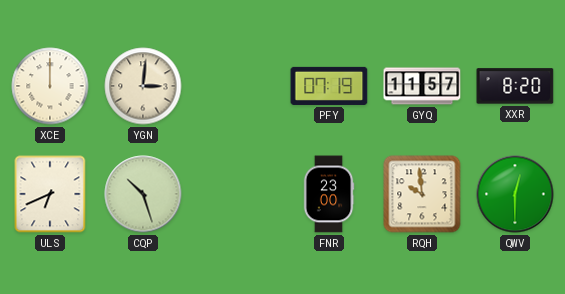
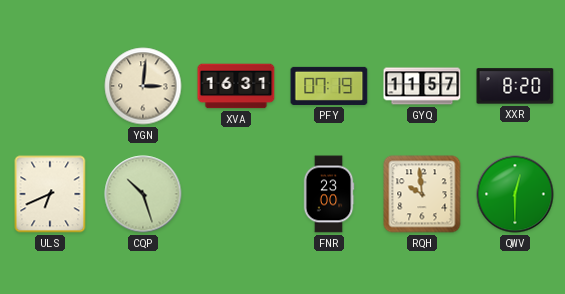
XCE: 12:00 -> none (50, 86)
XVA: none -> 16:31 (236, 86)
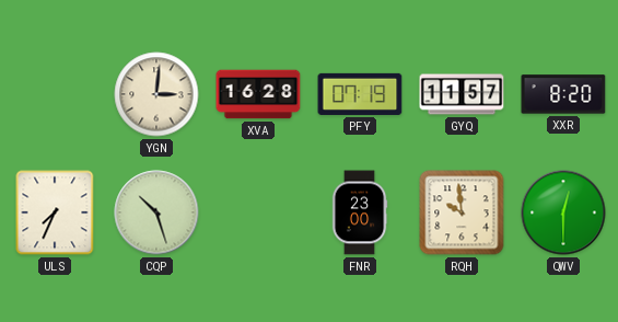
XVA: 16:31 -> 16:28 (258, 94)
ULS: 6:41 -> 7:34 (55, 212)
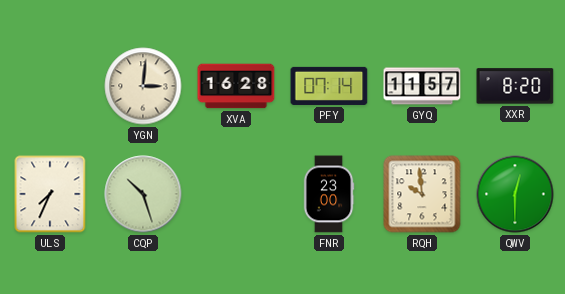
PFY: 07:19 -> 07:14 (329, 86)
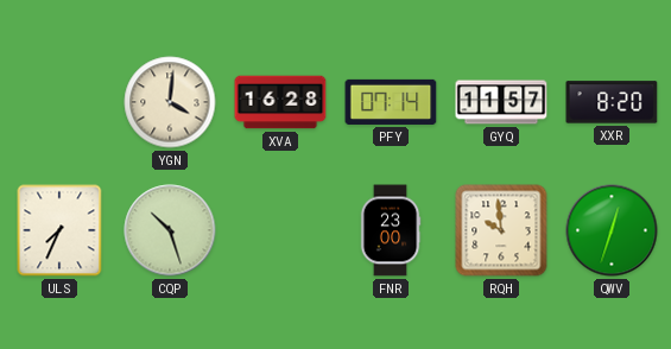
YGN: 3:01 -> 4:01 (170, 102)
QWV: 12:30 -> 12:33 (612, 230)
